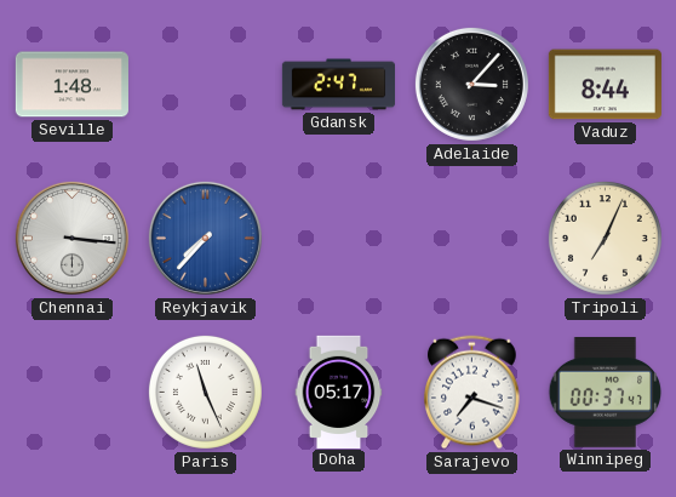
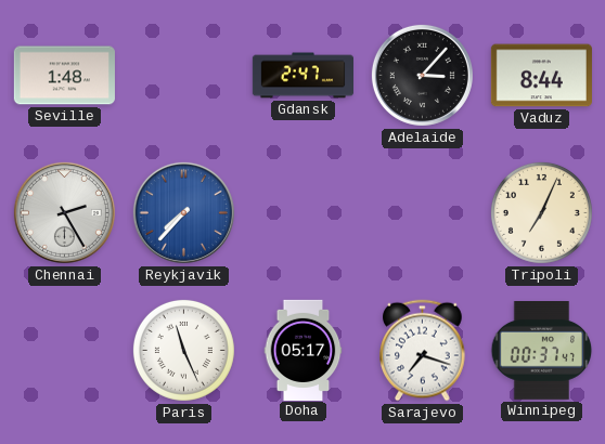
Chennai: 3:16 -> 2:25 (64, 212)
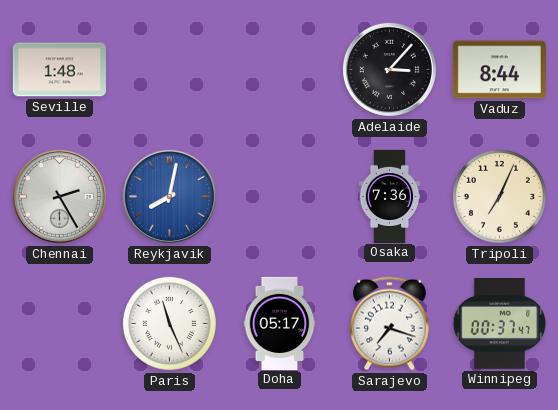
Gdansk: 2:47 -> none (302, 76)
Reykjavik: 7:37 -> 8:02 (169, 196)
Osaka: none -> 7:36 (390, 196)
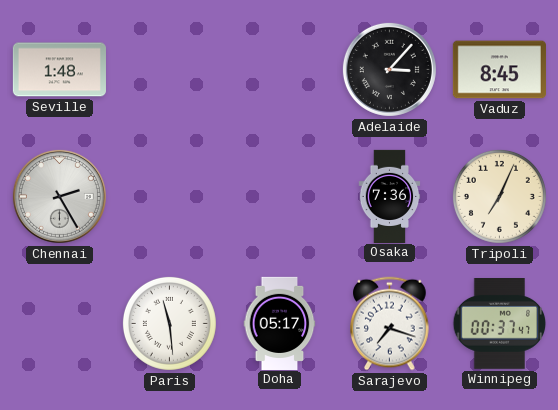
Vaduz: 8:44 -> 8:45 (499, 70)
Reykjavik: 8:02 -> none (169, 196)
Paris: 11:26 -> 11:29 (169, 323)
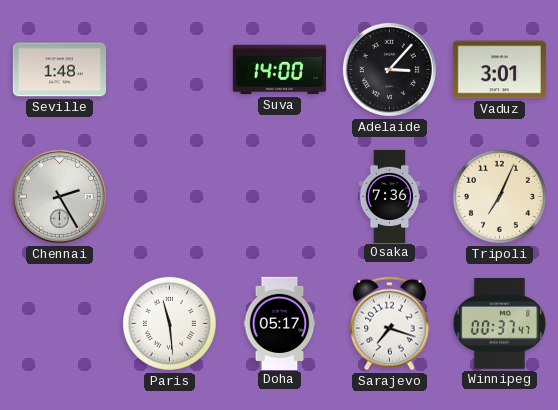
Suva: none -> 14:00 (279, 70)
Vaduz: 8:45 -> 3:01 (499, 70)
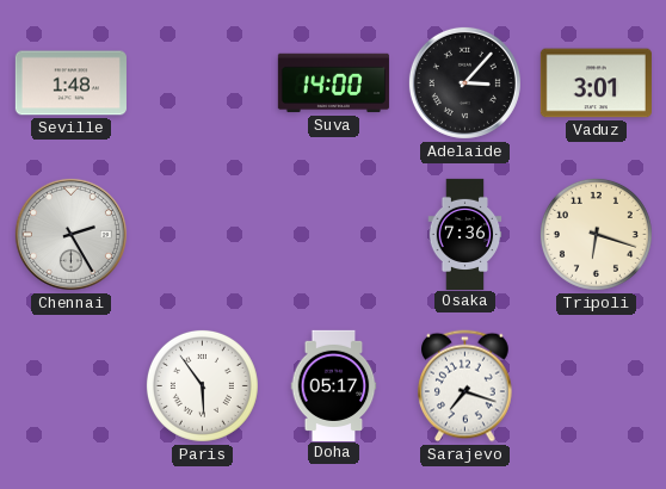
Tripoli: 7:04 -> 6:18 (596, 234)
Paris: 11:29 -> 5:54 (202, 385)
Winnipeg: 00:37 -> none (500, 324)
